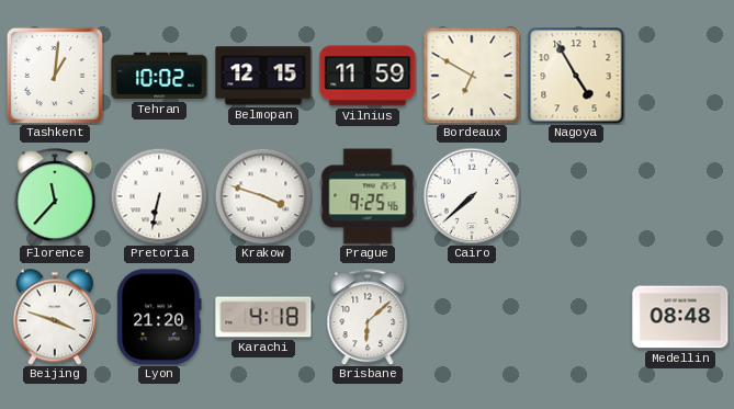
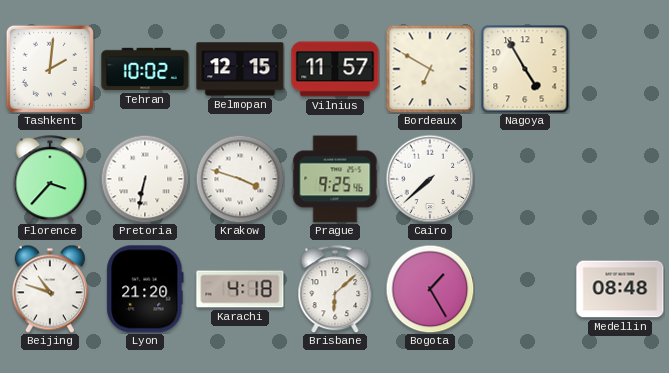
Tashkent: 1:01 -> 2:01 (50, 69)
Vilnius: 11:59 -> 11:57 (335, 69)
Florence: 11:37 -> 3:37 (50, 179)
Beijing: 3:48 -> 10:48 (50, 289)
Bogota: none -> 1:25 (430, 289)
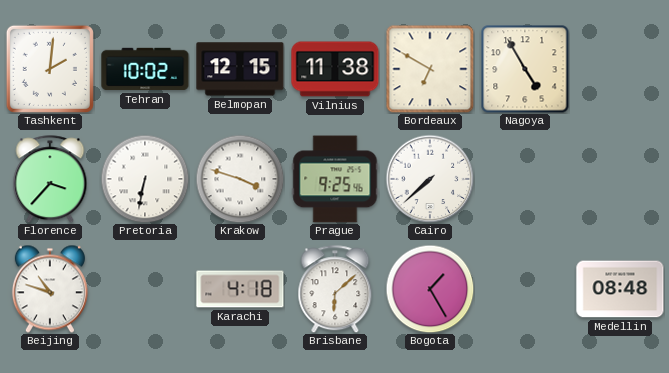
Vilnius: 11:57 -> 11:38 (335, 69)
Lyon: 21:20 -> none (145, 289)
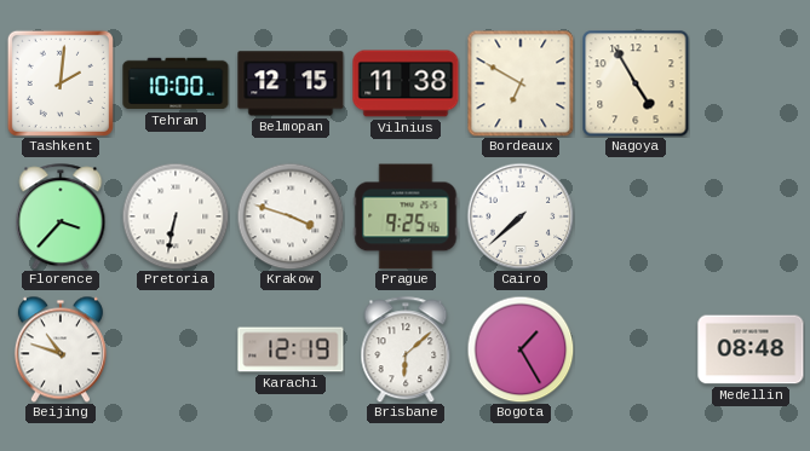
Tehran: 10:02 -> 10:00 (176, 83)
Karachi: 4:18 -> 12:19 (291, 349)
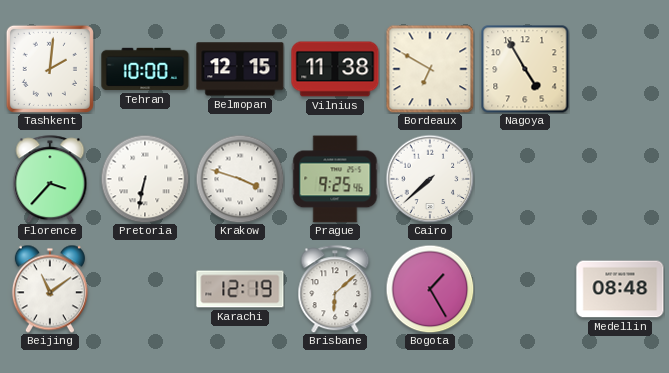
Beijing: 10:48 -> 11:09 (50, 289)
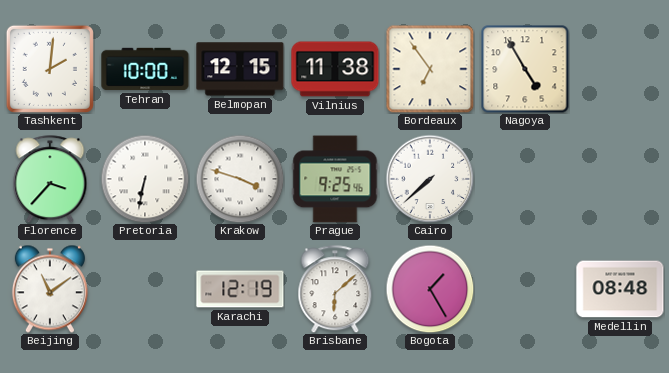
Bordeaux: 6:50 -> 6:54 (430, 69)
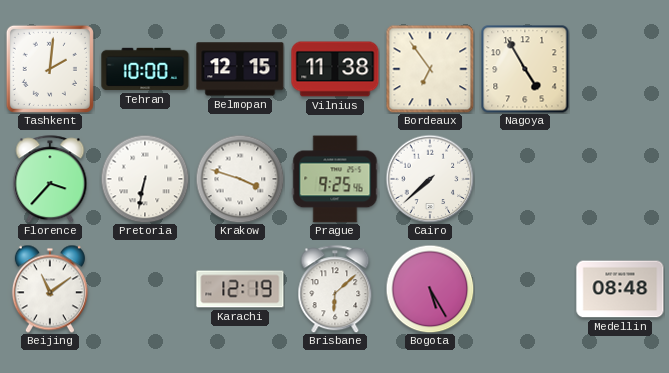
Bogota: 1:25 -> 5:25 (430, 289)
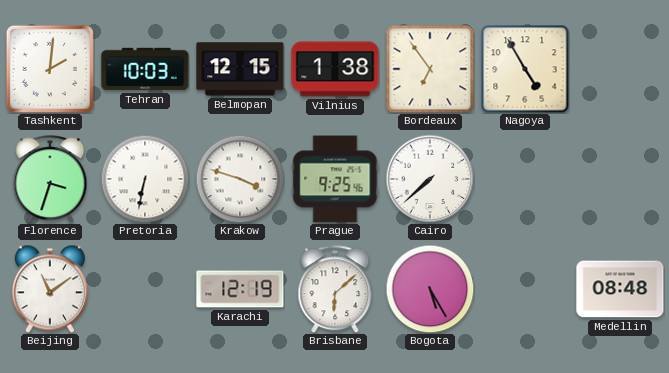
Tehran: 10:00 -> 10:03 (145, 69)
Vilnius: 11:38 -> 1:38 (335, 69)
Florence: 3:37 -> 3:33 (50, 179)
